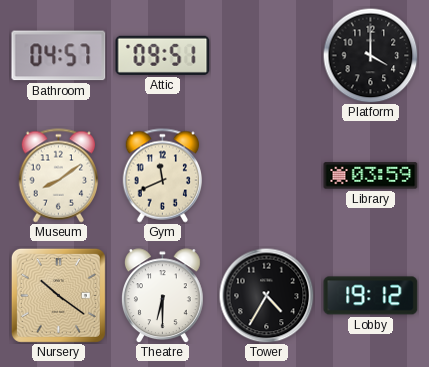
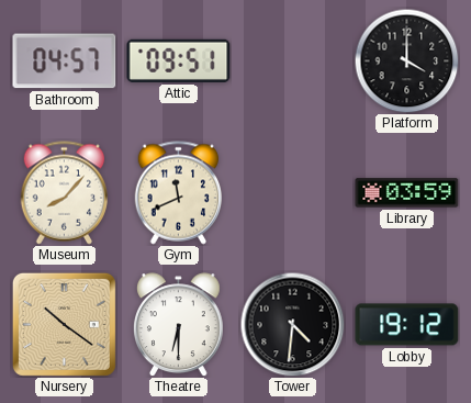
Museum: 8:09 -> 8:07 (64, 193)
Tower: 4:35 -> 4:31 (292, 324)
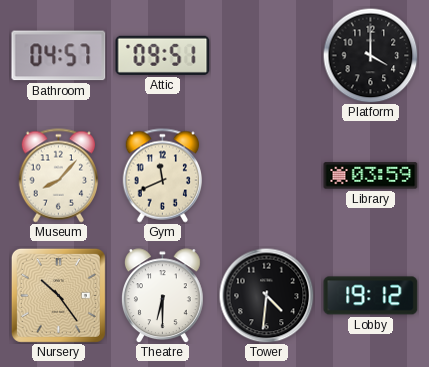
Nursery: 10:21 -> 10:24 (58, 295)
